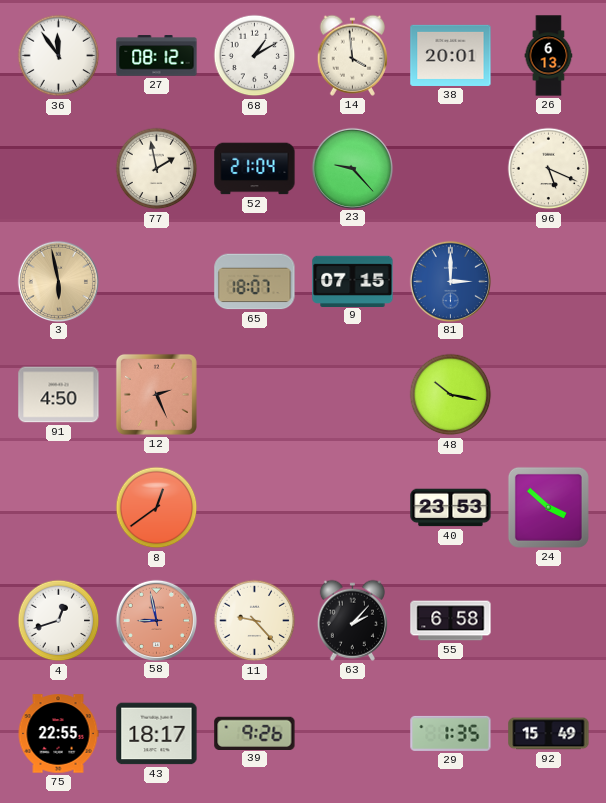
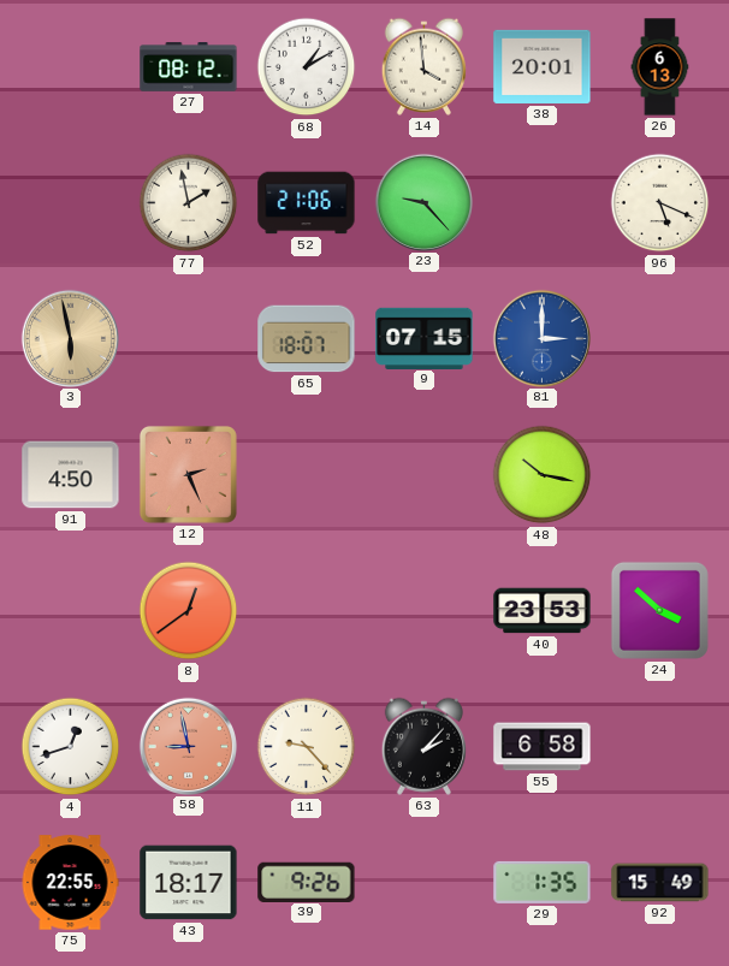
36: 11:54 -> none (59, 56)
52: 21:04 -> 21:06 (307, 203)
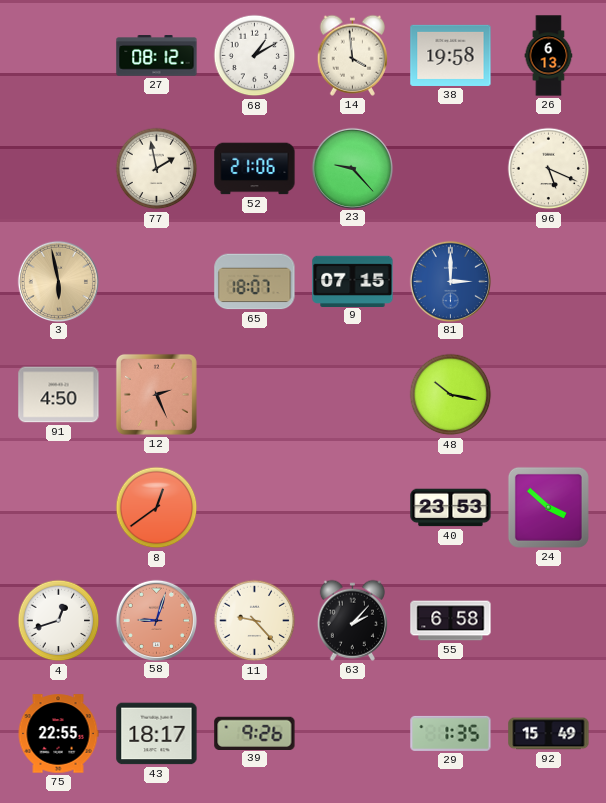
38: 20:01 -> 19:58 (451, 55)
58: 8:58 -> 9:03 (156, 620)
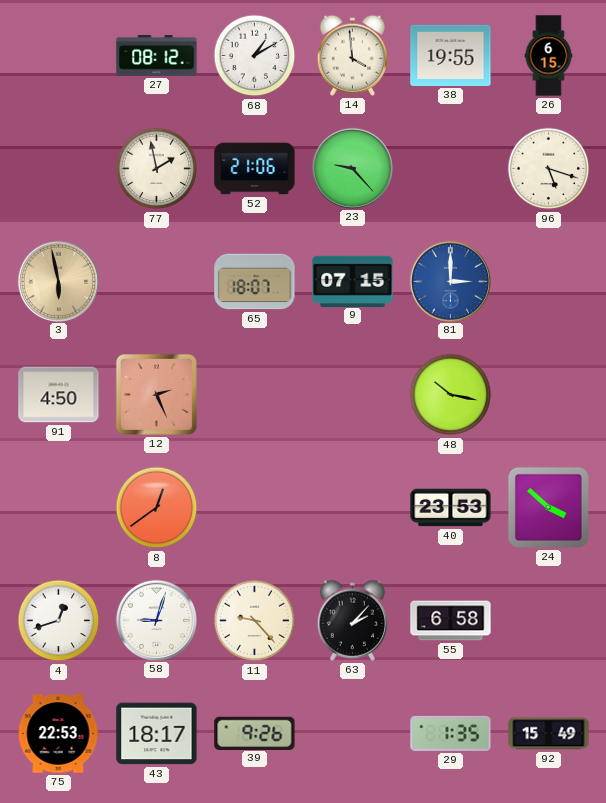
38: 19:58 -> 19:55 (451, 55)
26: 6:13 -> 6:15 (549, 56)
96: 5:19 -> 5:18 (549, 169)
58 dial: salmon -> white (156, 620)
75: 22:55 -> 22:53 (58, 734)
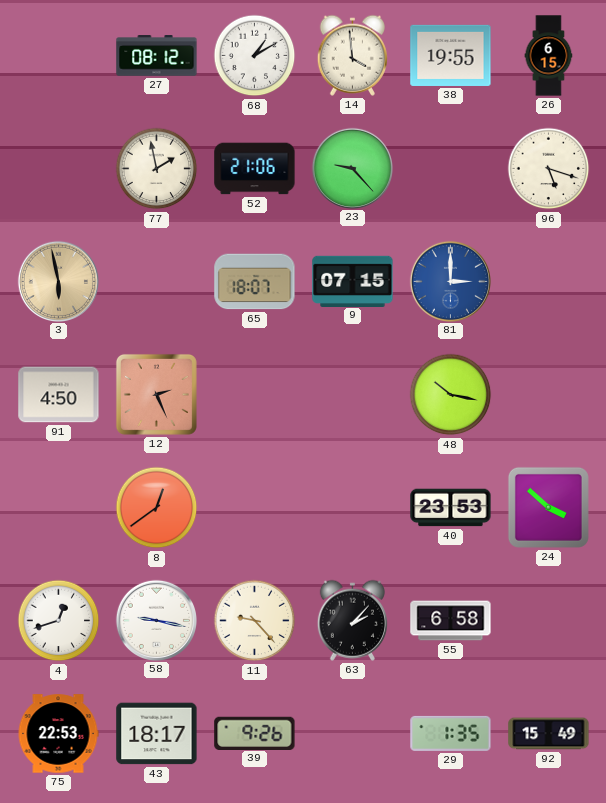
58: 9:03 -> 9:17 (156, 620)
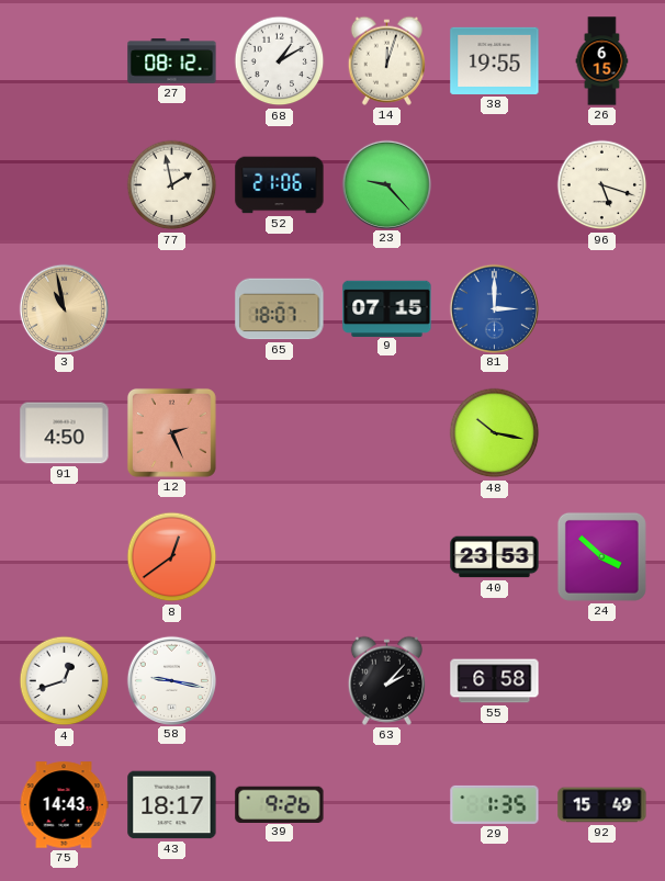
14: 3:59 -> 12:03 (386, 60)
3: 5:58 -> 10:58 (64, 308)
11: 9:23 -> none (255, 621)
75: 22:53 -> 14:43 (64, 805)
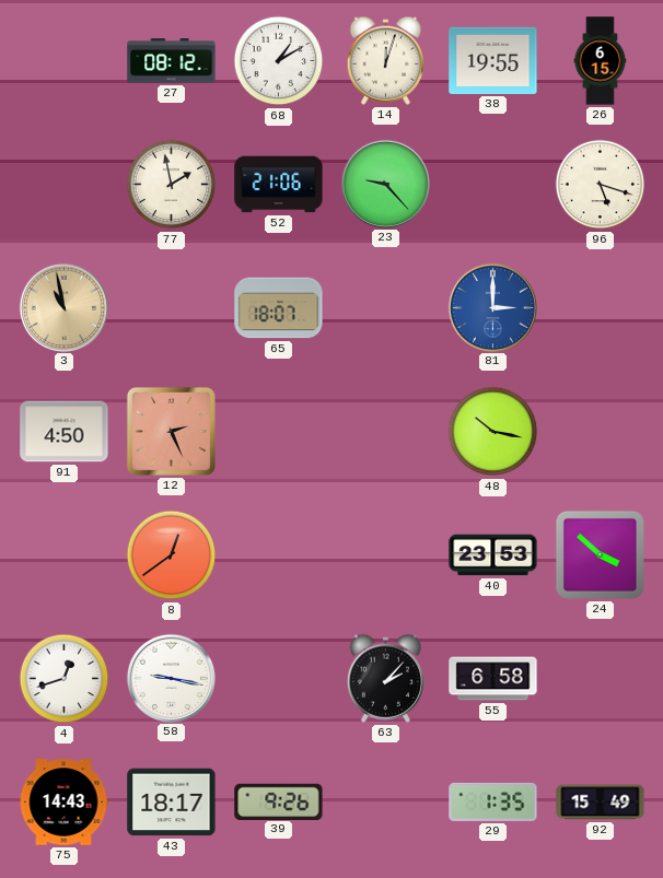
9: 07:15 -> none (387, 308)
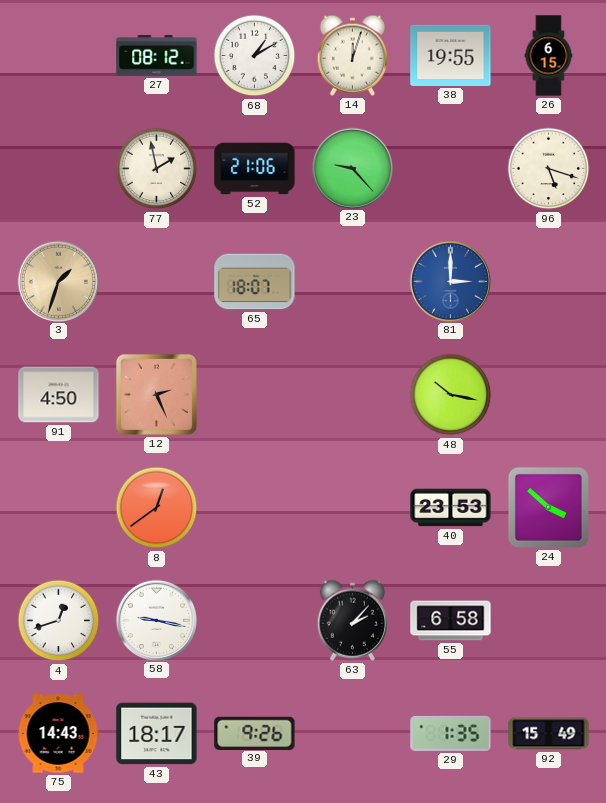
3: 10:58 -> 1:33 (58, 281)
